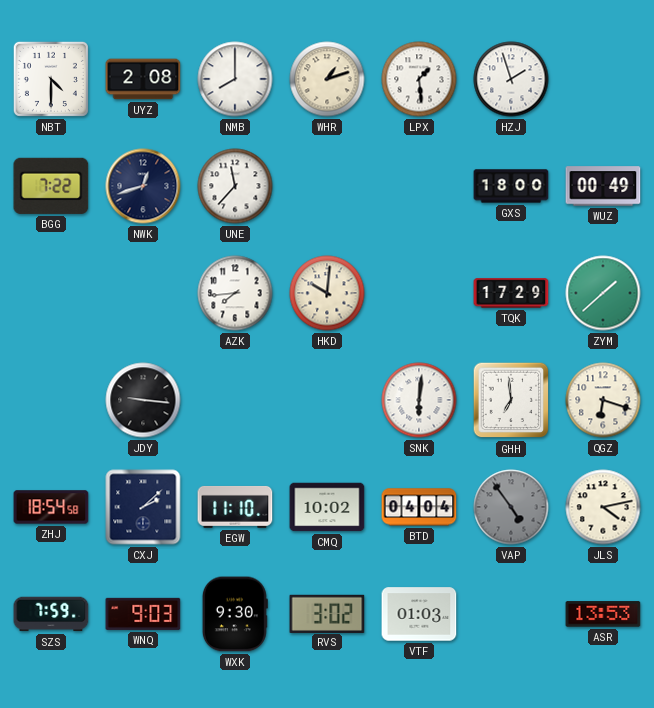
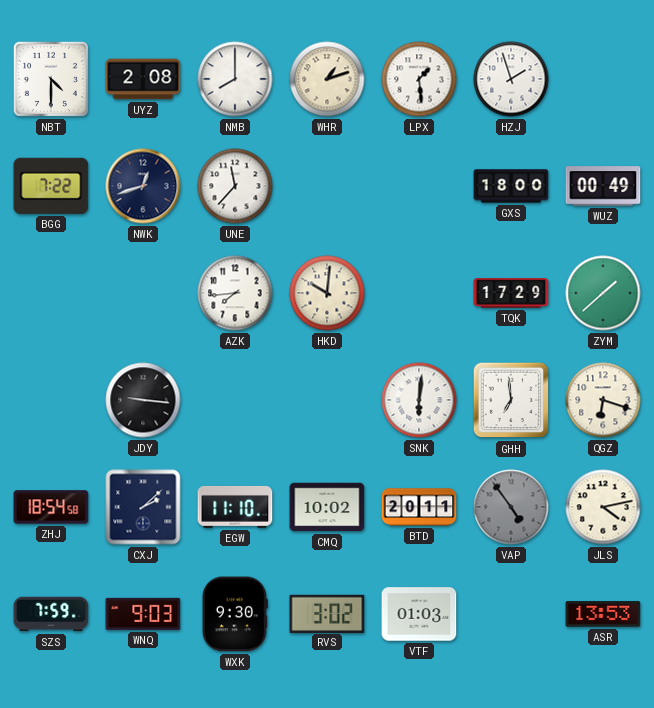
BTD: 04:04 -> 20:11 (419, 507)
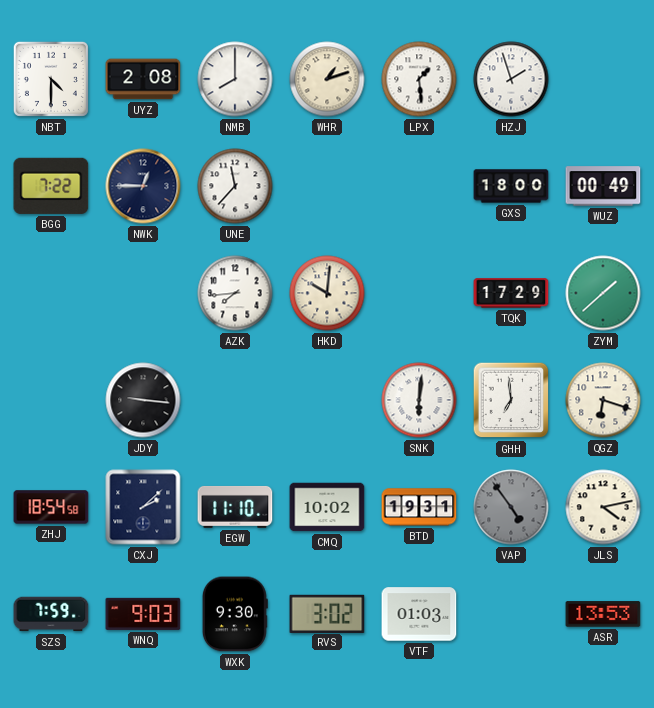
NWK: 12:42 -> 12:45 (143, 186)
BTD: 20:11 -> 19:31 (419, 507)
